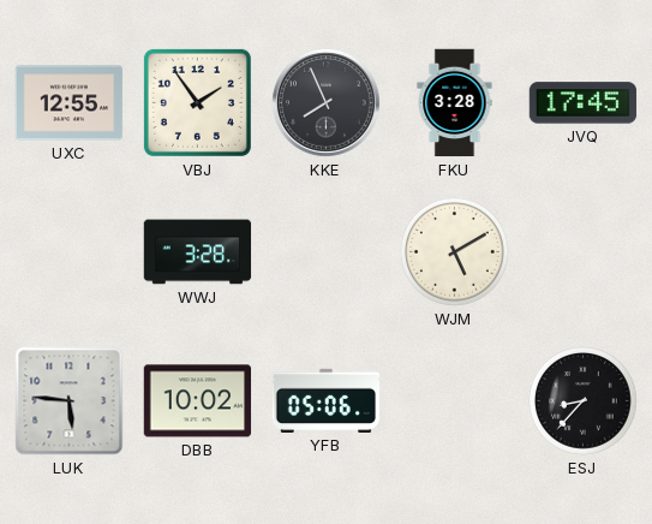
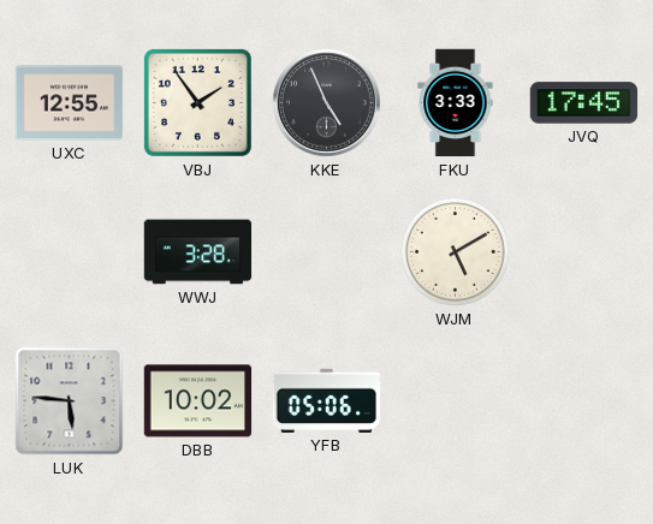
KKE: 7:56 -> 4:56 (327, 103)
FKU: 3:28 -> 3:33 (456, 103)
ESJ: 8:37 -> none (584, 401)
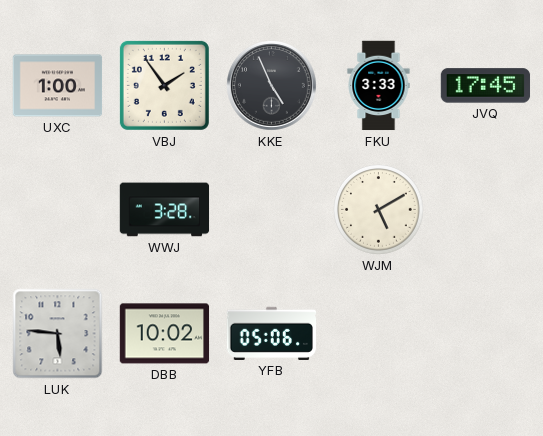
UXC: 12:55 -> 1:00 (58, 86)
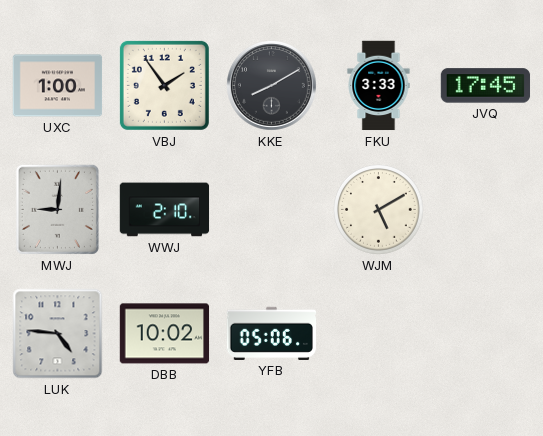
KKE: 4:56 -> 8:10 (272, 86)
MWJ: none -> 9:01 (57, 209)
WWJ: 3:28 -> 2:10 (165, 210)
LUK: 5:46 -> 4:46 (58, 334)
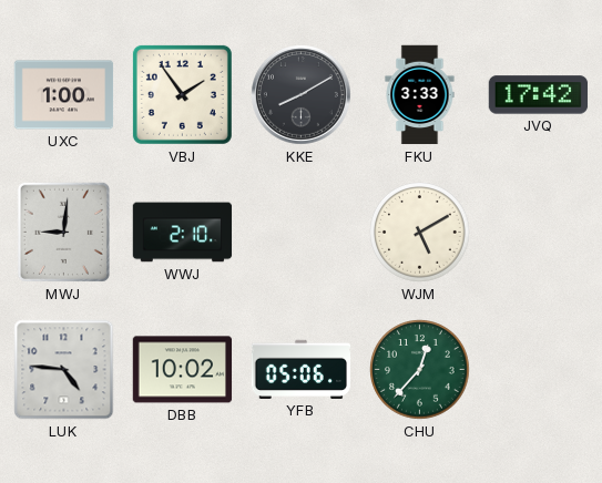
JVQ: 17:45 -> 17:42 (539, 95)
CHU: none -> 12:37 (420, 370)
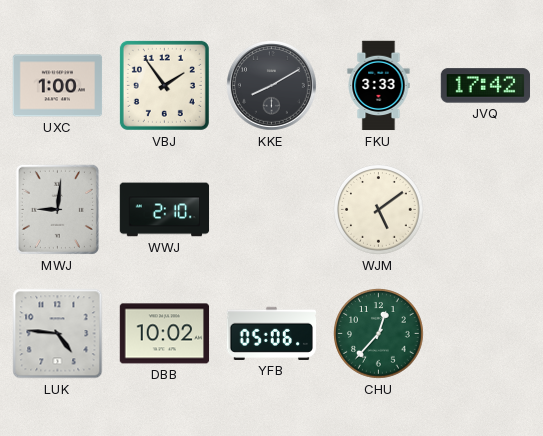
WJM: 5:10 -> 5:09 (379, 210)
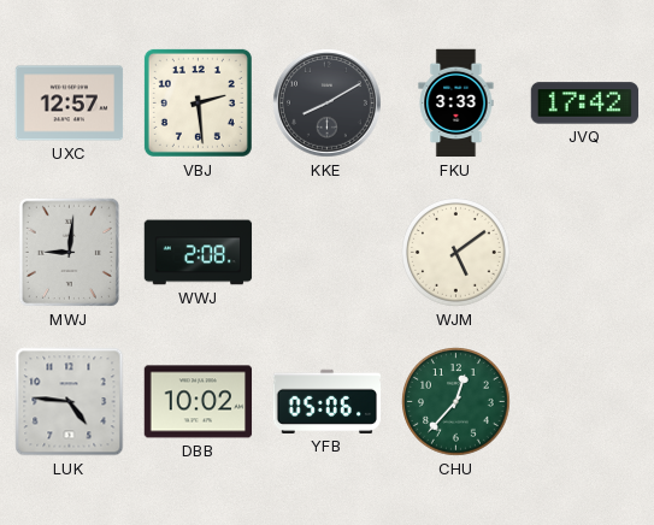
UXC: 1:00 -> 12:57 (70, 104)
VBJ: 1:54 -> 2:29 (198, 102)
WWJ: 2:10 -> 2:08 (199, 253)
